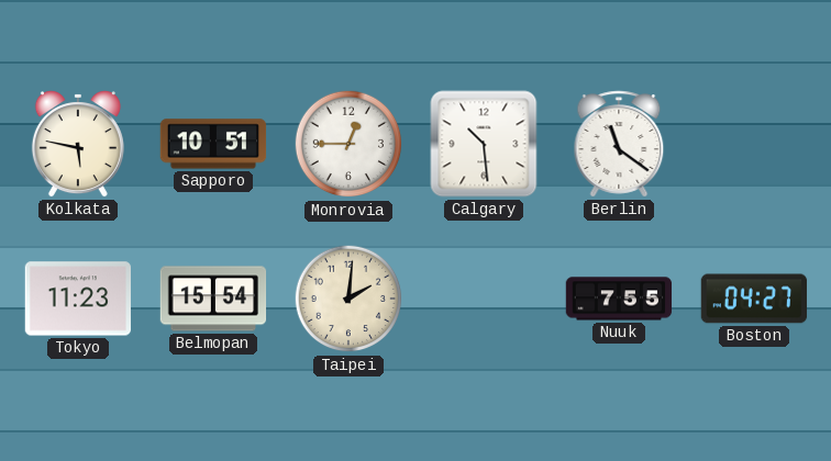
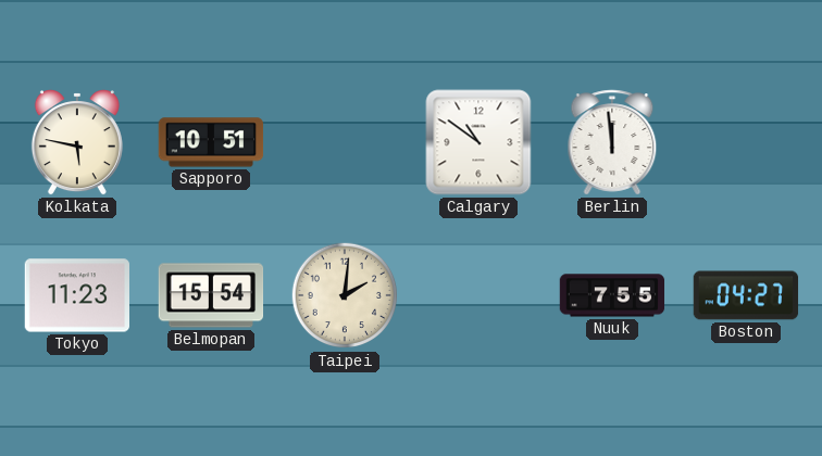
Monrovia: 12:45 -> none (348, 144)
Calgary: 10:29 -> 10:51 (478, 142)
Berlin: 11:21 -> 11:59 (612, 142)
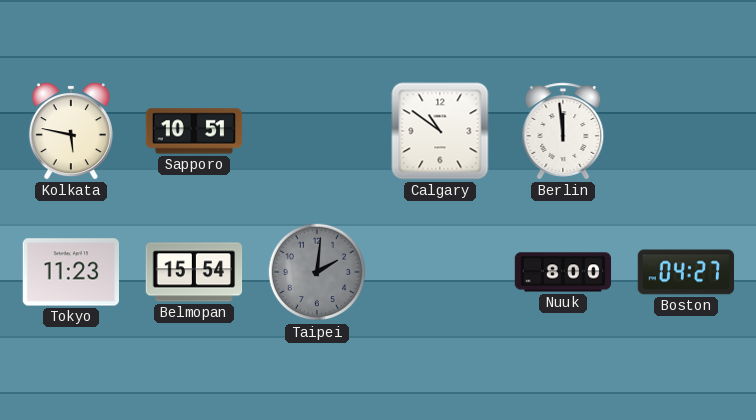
Taipei dial: cream -> grey (317, 272)
Nuuk: 7:55 -> 8:00 (563, 272)
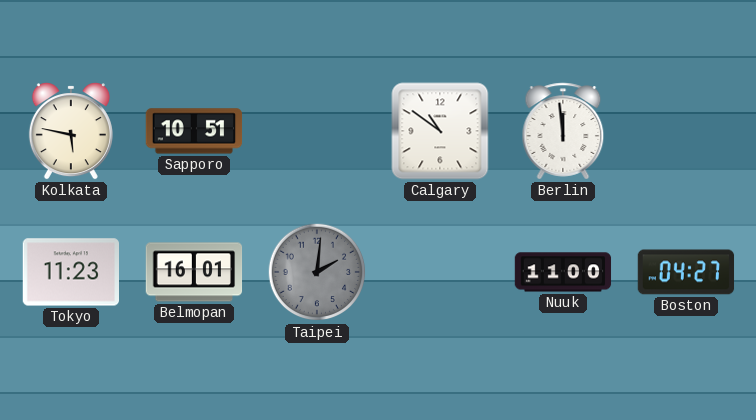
Belmopan: 15:54 -> 16:01 (194, 272)
Nuuk: 8:00 -> 11:00 (563, 272)
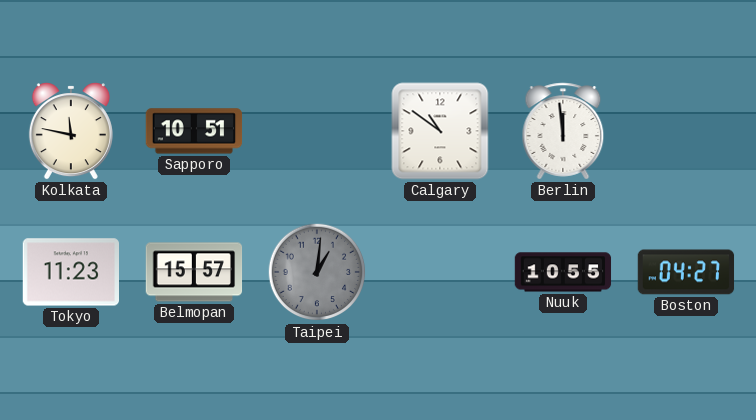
Kolkata: 5:47 -> 11:47 (71, 131)
Belmopan: 16:01 -> 15:57 (194, 272)
Taipei: 2:01 -> 1:01 (317, 272)
Nuuk: 11:00 -> 10:55 (563, 272)
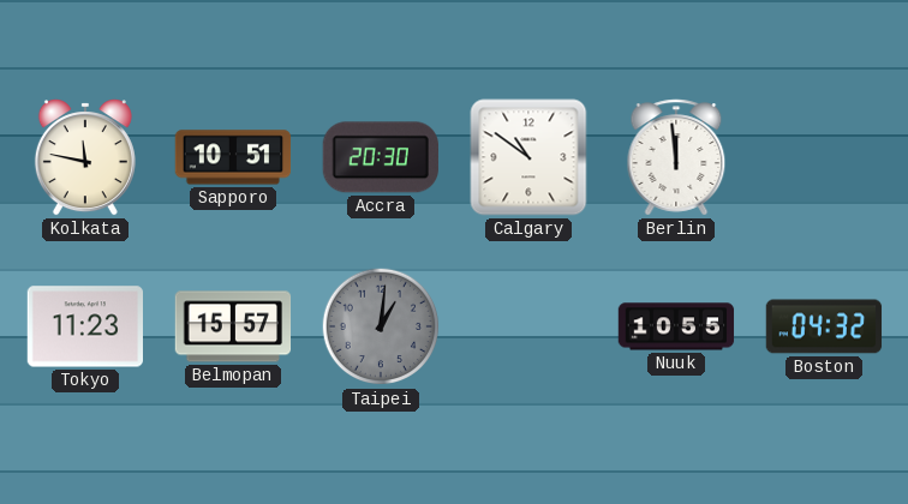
Accra: none -> 20:30 (381, 157)
Boston: 04:27 -> 04:32 (824, 326)
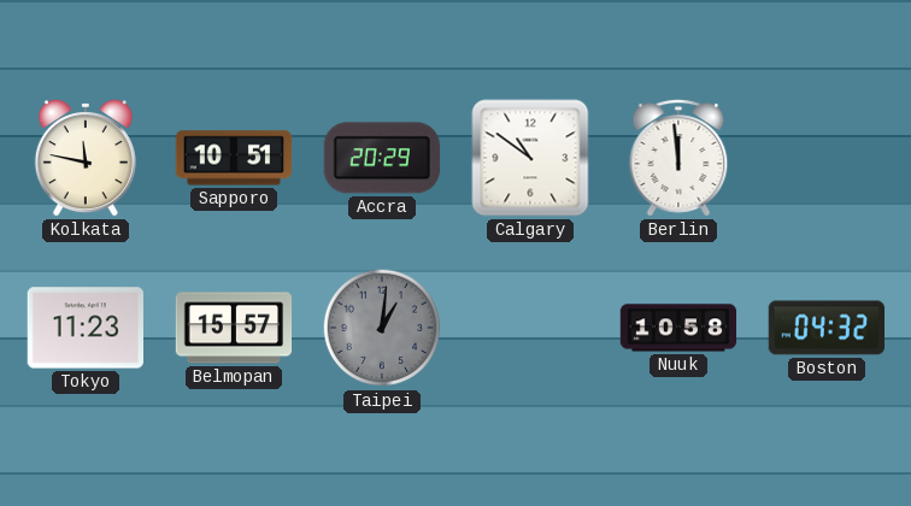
Accra: 20:30 -> 20:29 (382, 158)
Nuuk: 10:55 -> 10:58 (678, 328)
